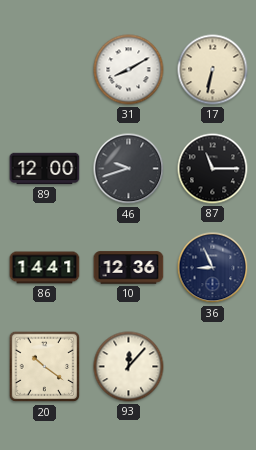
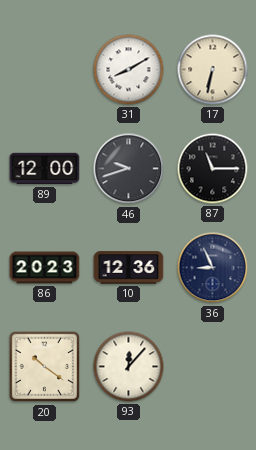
86: 14:41 -> 20:23 (45, 268)
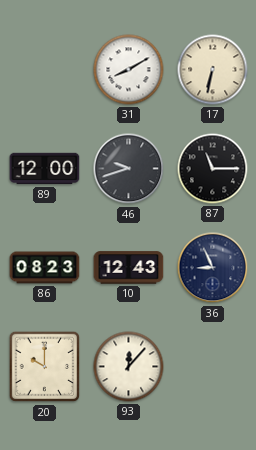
86: 20:23 -> 08:23 (45, 268)
10: 12:36 -> 12:43 (129, 268)
20: 10:21 -> 10:00 (45, 367)
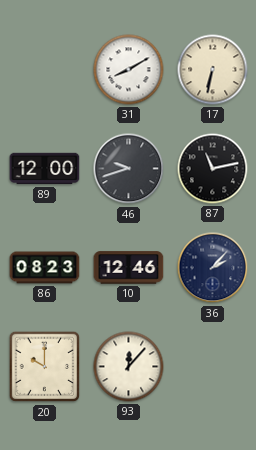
87: 11:15 -> 11:13 (213, 169)
10: 12:43 -> 12:46 (129, 268)
36: 8:56 -> 2:07 (213, 268)
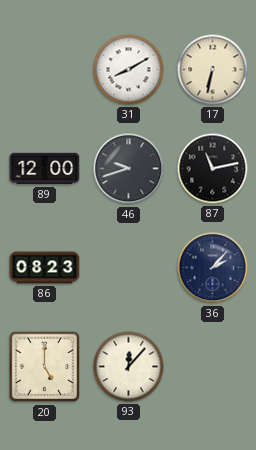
10: 12:46 -> none (129, 268)
20: 10:00 -> 5:00 (45, 367)
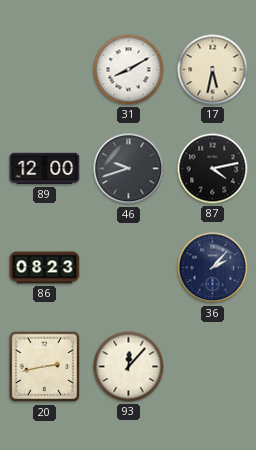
17: 6:32 -> 5:32 (213, 70)
87: 11:13 -> 4:13 (213, 169)
20: 5:00 -> 2:43 (45, 367)
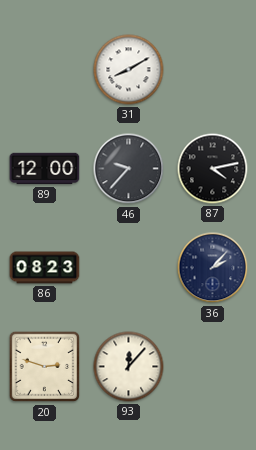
17: 5:32 -> none (213, 70)
46: 9:42 -> 9:37 (129, 169)
20: 2:43 -> 2:48 (45, 367)
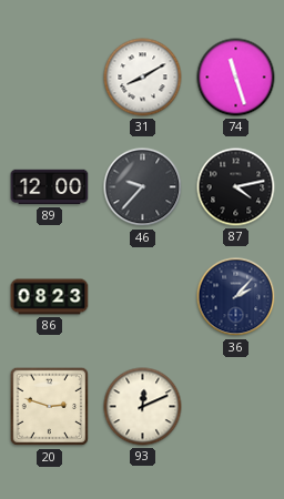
74: none -> 11:27 (236, 78)
93: 12:07 -> 12:11 (143, 407)
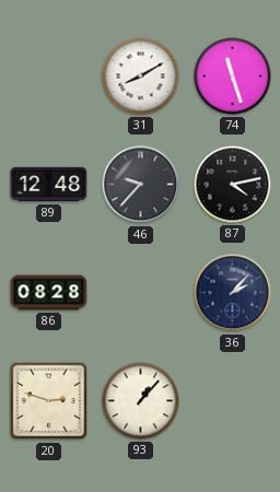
89: 12:00 -> 12:48 (49, 185)
86: 08:23 -> 08:28 (49, 293)
93: 12:11 -> 1:07 (141, 401)
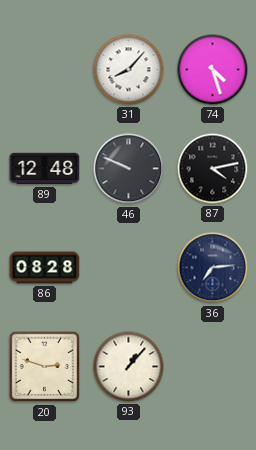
31: 8:10 -> 8:07 (129, 70)
74: 11:27 -> 4:27 (213, 70)
46: 9:37 -> 9:49 (129, 169)
36: 2:07 -> 7:14 (213, 268)
